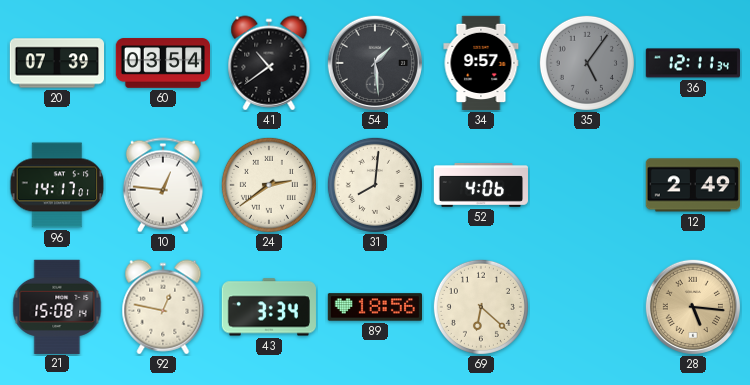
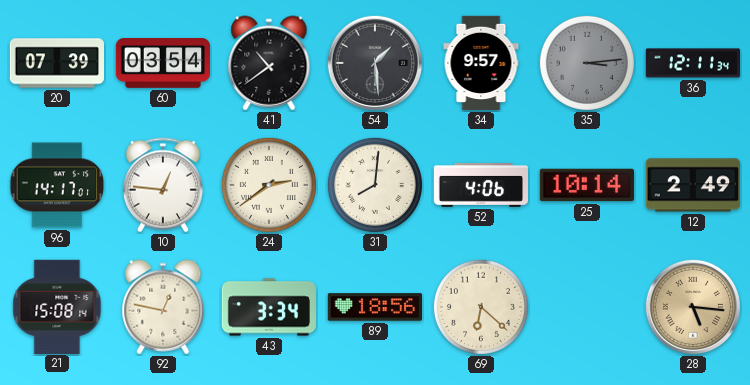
35: 5:06 -> 3:14 (587, 63)
25: none -> 10:14 (586, 185)
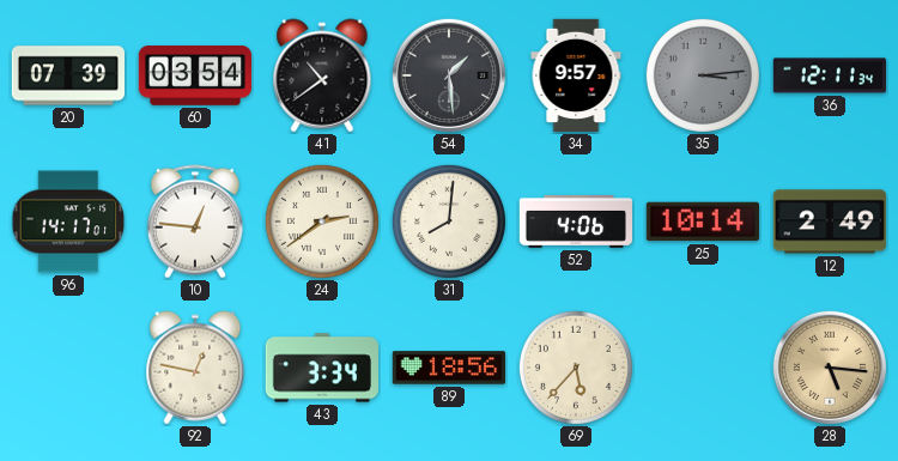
21: 15:08 -> none (57, 306)
69: 6:22 -> 5:37 (576, 368)
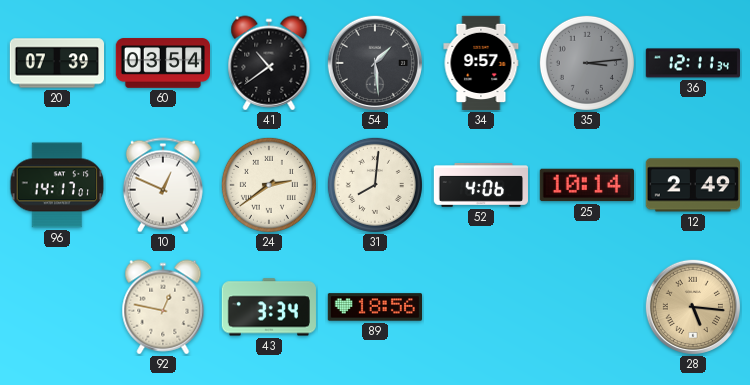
10: 12:46 -> 12:49 (163, 185)
69: 5:37 -> none (576, 368)
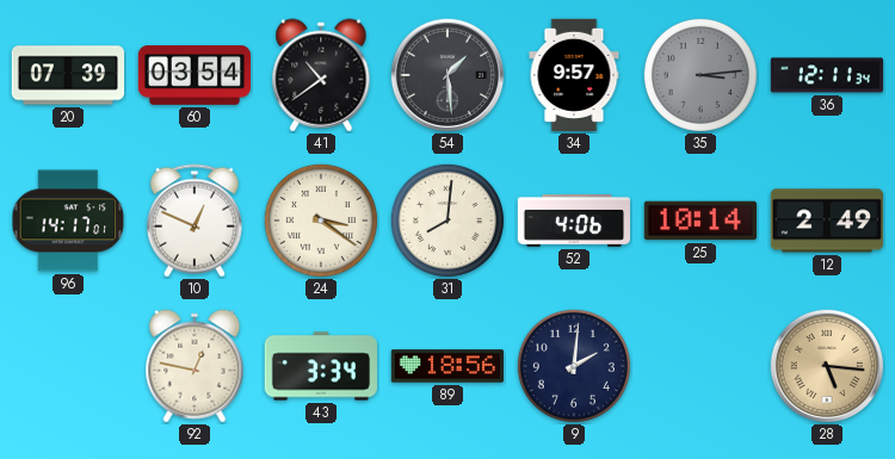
24: 2:39 -> 3:21 (321, 221)
9: none -> 2:01 (574, 366)
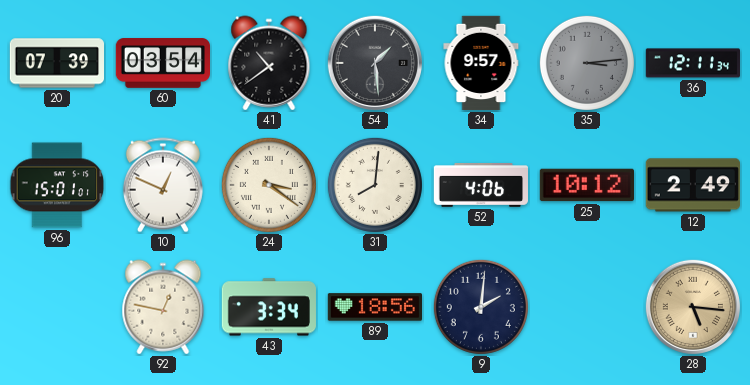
96: 14:17 -> 15:01 (57, 185)
25: 10:14 -> 10:12 (586, 185)
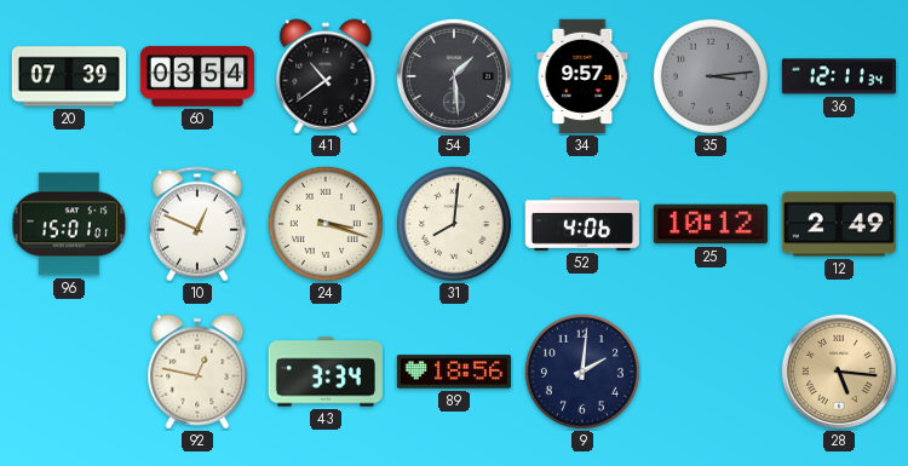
24: 3:21 -> 3:18 (326, 224)
